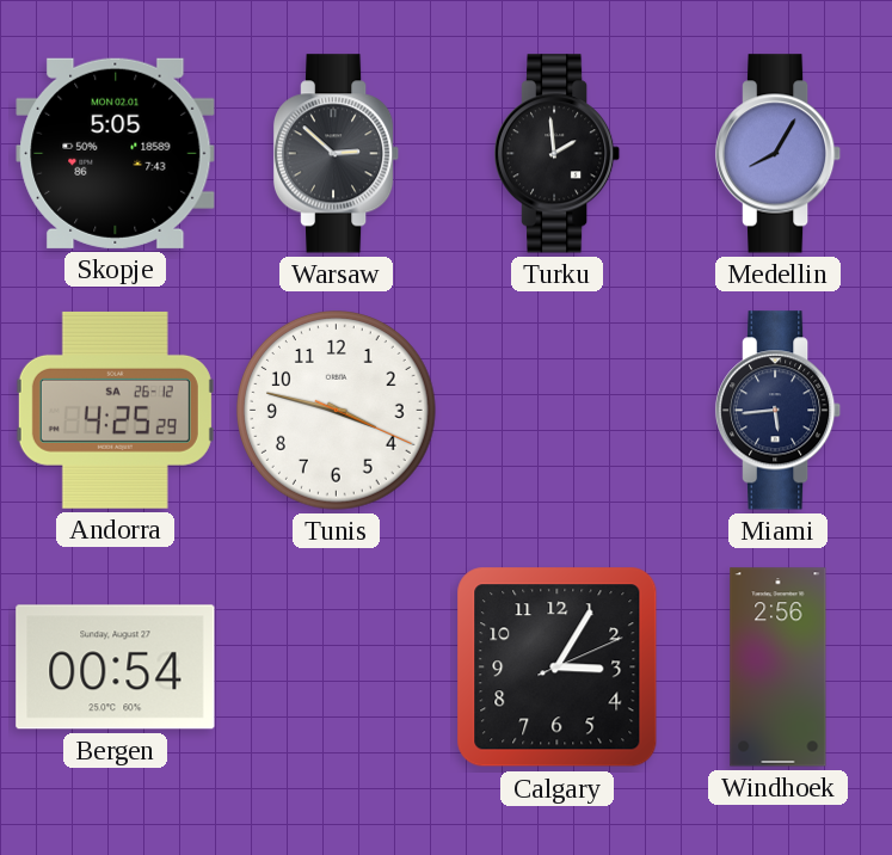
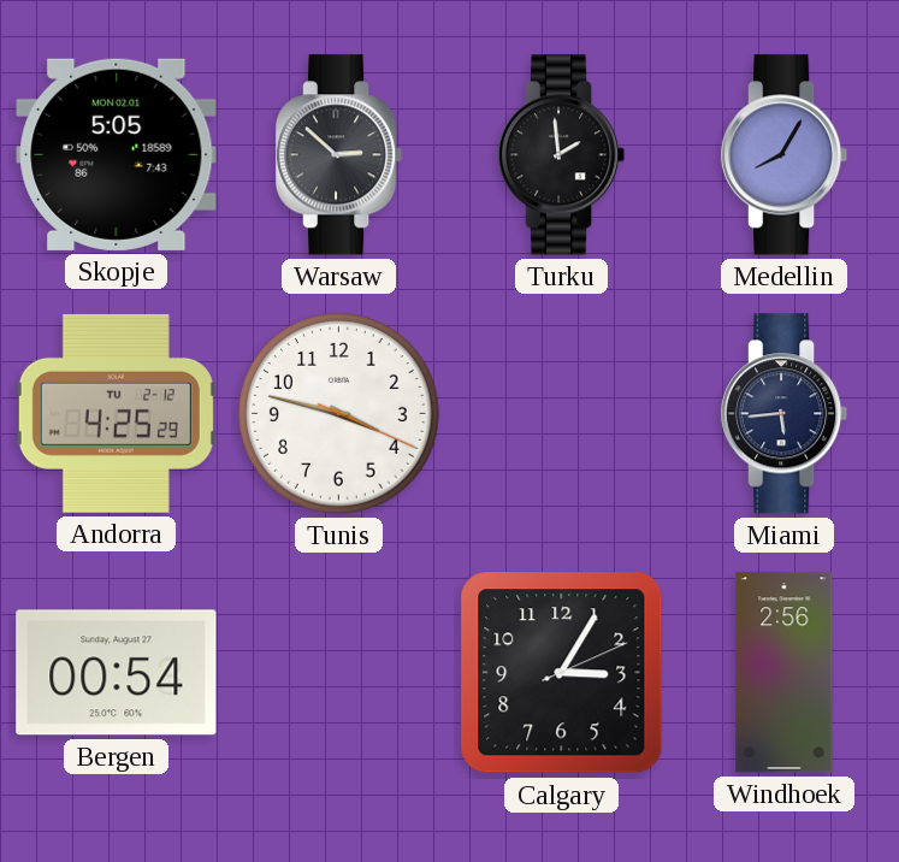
Andorra date: SA 26-12 -> TU 2-12 (116, 413)
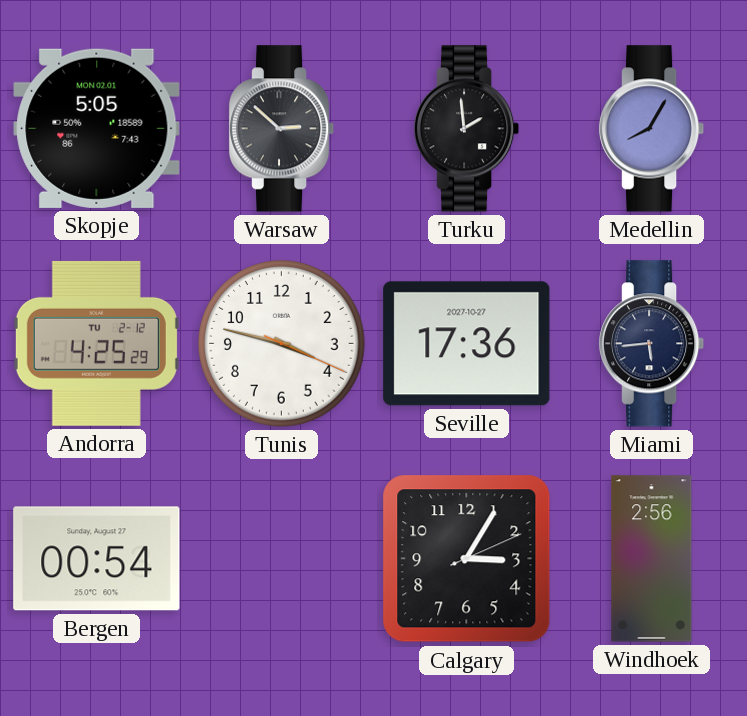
Seville: none -> 17:36 (467, 344)
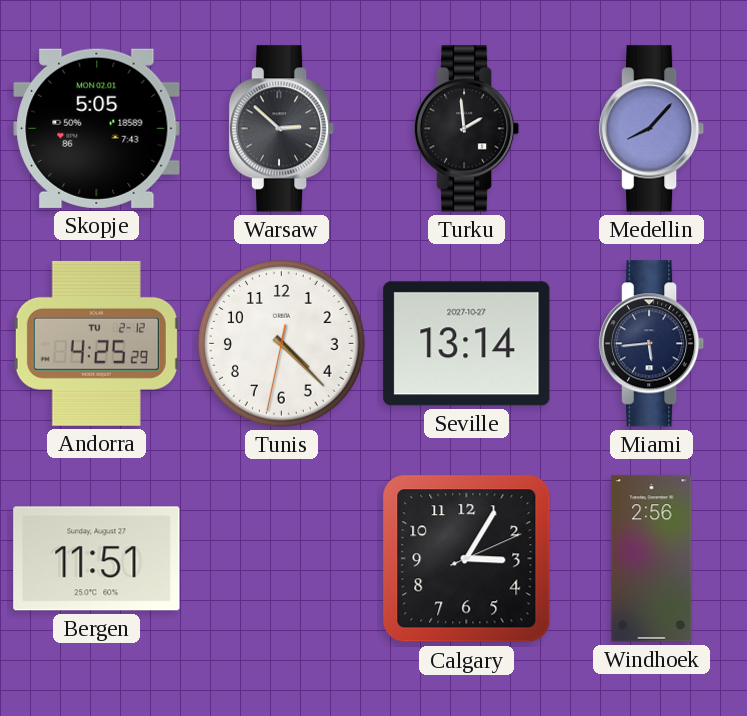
Medellin: 8:05 -> 8:07 (652, 129)
Tunis: 3:47 -> 4:22 (282, 344)
Seville: 17:36 -> 13:14 (467, 344)
Bergen: 00:54 -> 11:51 (97, 559)
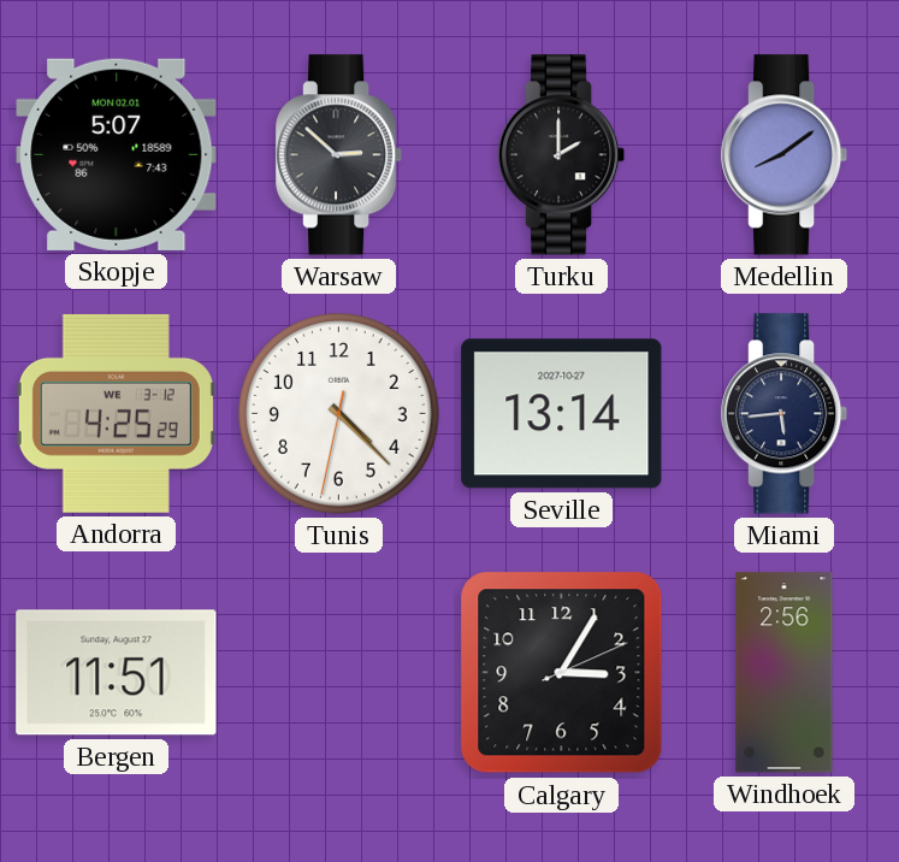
Skopje: 5:05 -> 5:07 (117, 154)
Turku: 1:59 -> 2:00 (562, 155)
Medellin: 8:07 -> 8:09 (785, 155)
Andorra date: TU 2-12 -> WE 3-12 (116, 413)
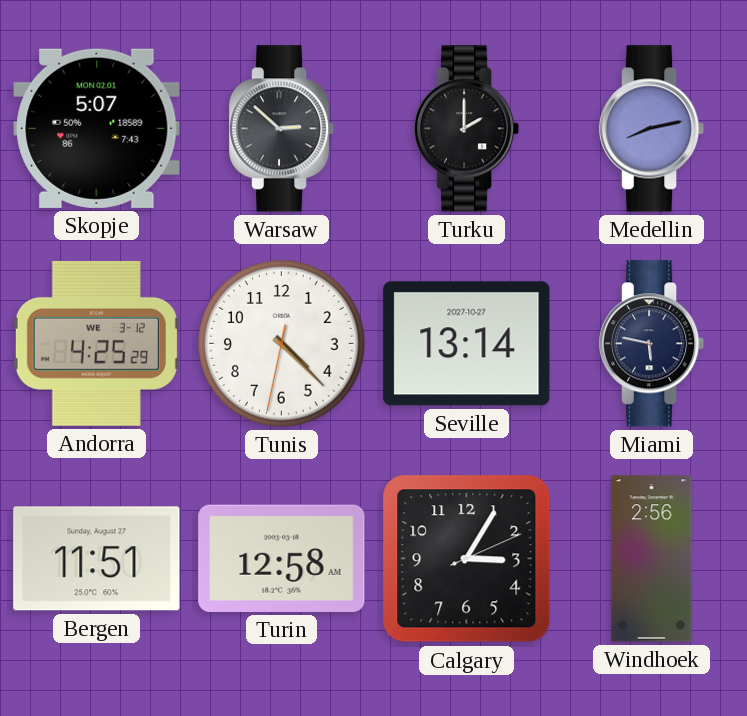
Medellin: 8:09 -> 8:13 (652, 129)
Miami: 5:44 -> 5:47 (652, 344)
Turin: none -> 12:58 (282, 558)
